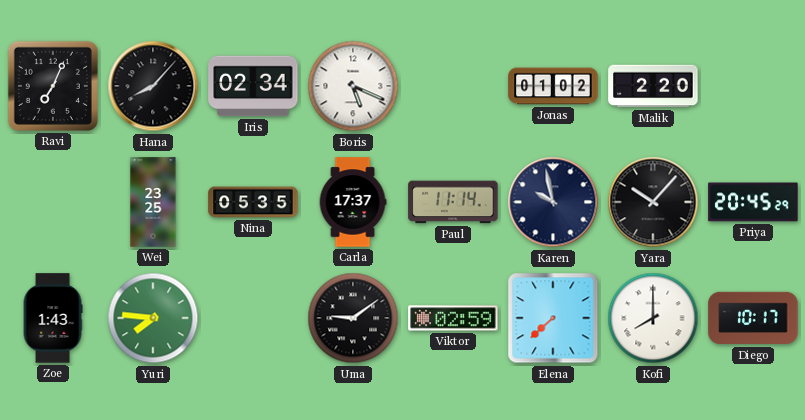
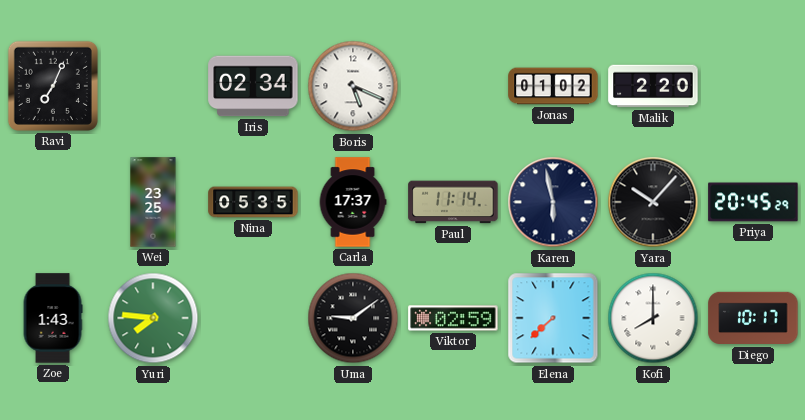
Hana: 8:07 -> none (153, 86)
Karen: 9:58 -> 5:58 (553, 202)
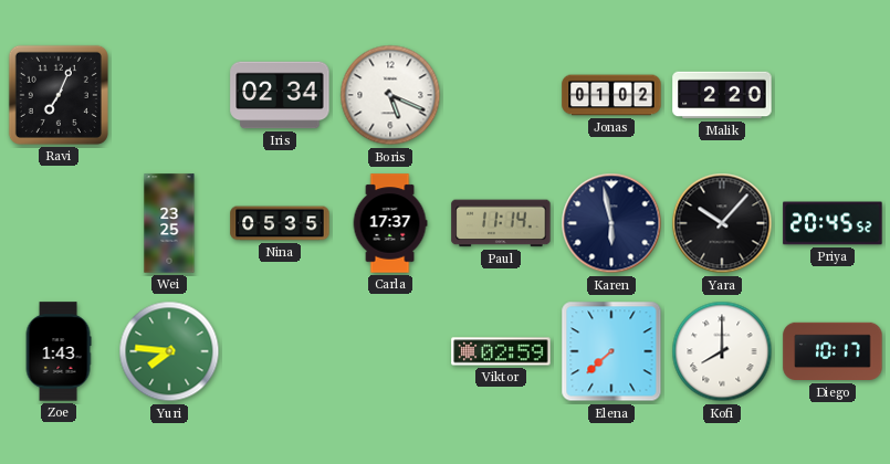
Priya: 20:45:29 -> 20:45:52 (833, 223)
Uma: 9:09 -> none (353, 318)
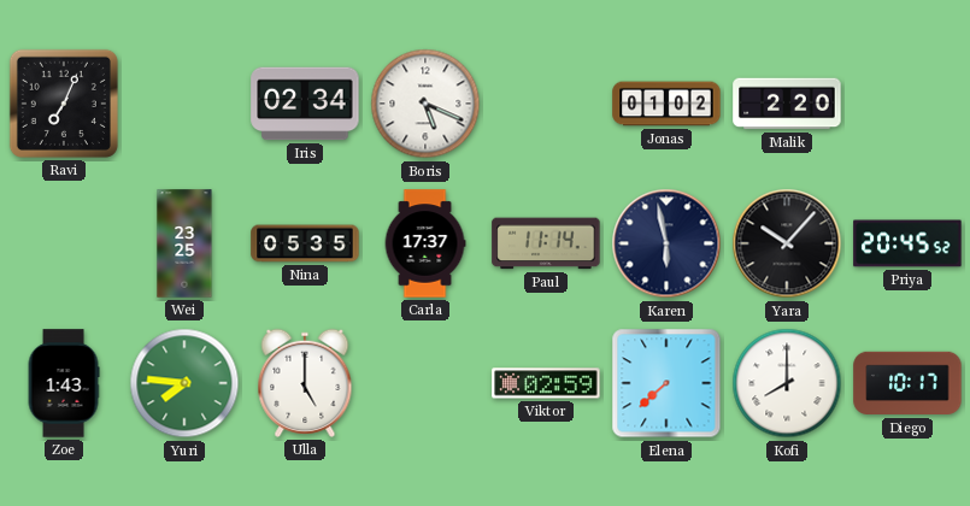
Ulla: none -> 5:00 (305, 383)
